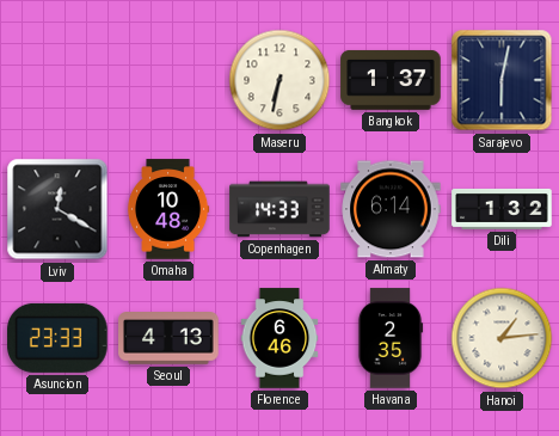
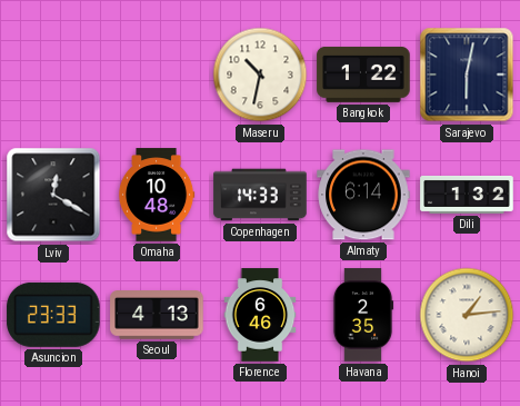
Maseru: 6:32 -> 10:32 (260, 75)
Bangkok: 1:37 -> 1:22 (363, 75)
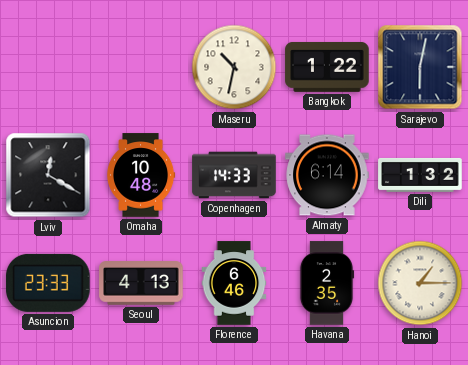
Hanoi: 1:14 -> 1:15 (420, 283)
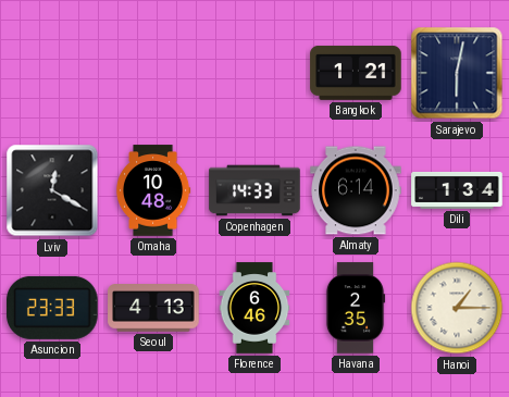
Maseru: 10:32 -> none (234, 67)
Bangkok: 1:22 -> 1:21 (356, 73)
Dili: 1:32 -> 1:34 (457, 190)
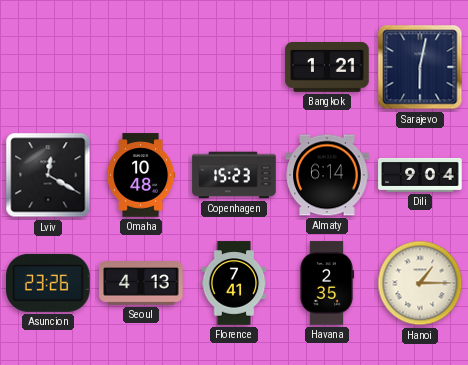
Copenhagen: 14:33 -> 15:23 (234, 175)
Dili: 1:34 -> 9:04 (420, 175)
Asuncion: 23:33 -> 23:26 (48, 283)
Florence: 6:46 -> 7:41 (234, 283)
